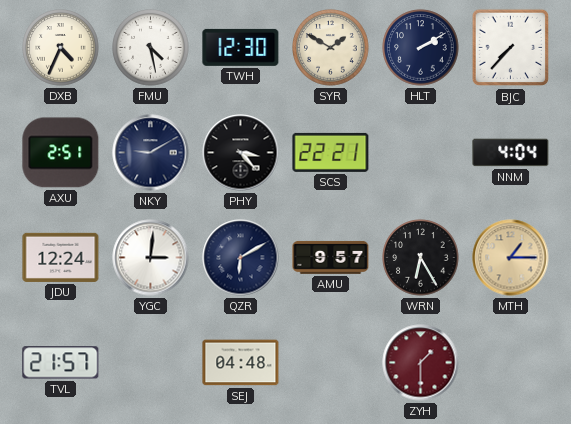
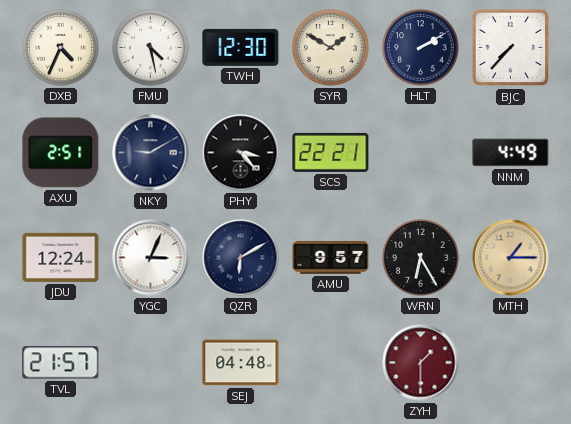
NNM: 4:04 -> 4:49 (511, 153)
YGC: 3:01 -> 3:04 (151, 258)
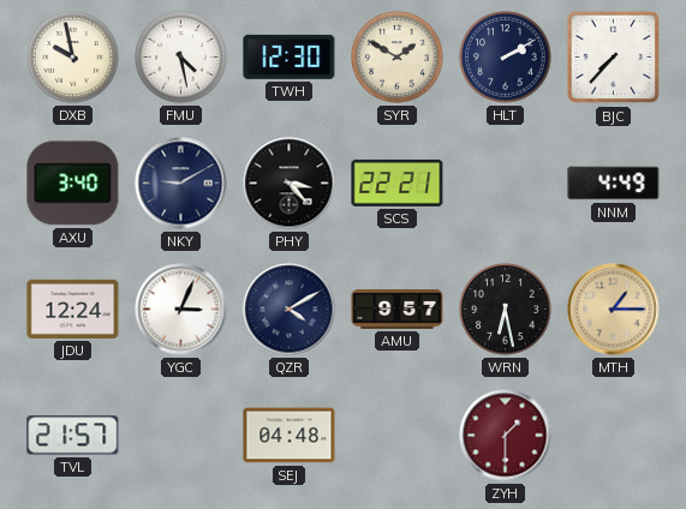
DXB: 4:34 -> 9:58 (73, 58)
AXU: 2:51 -> 3:40 (73, 184)
QZR: 6:10 -> 4:10 (290, 310)
WRN: 6:25 -> 6:28 (506, 310)
